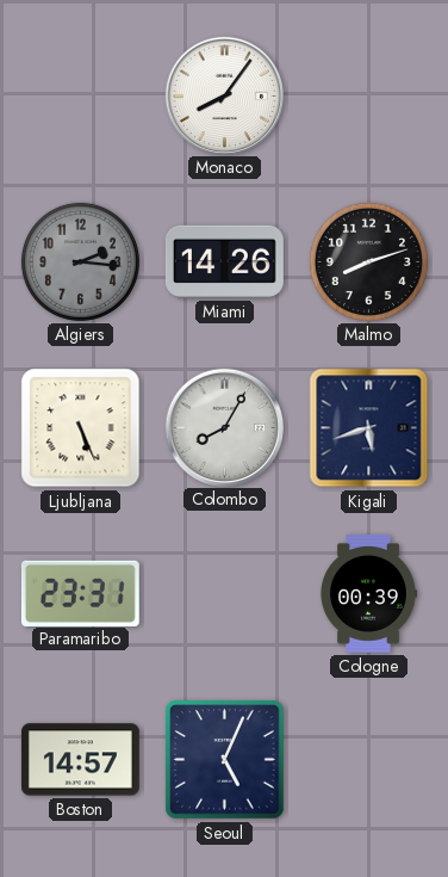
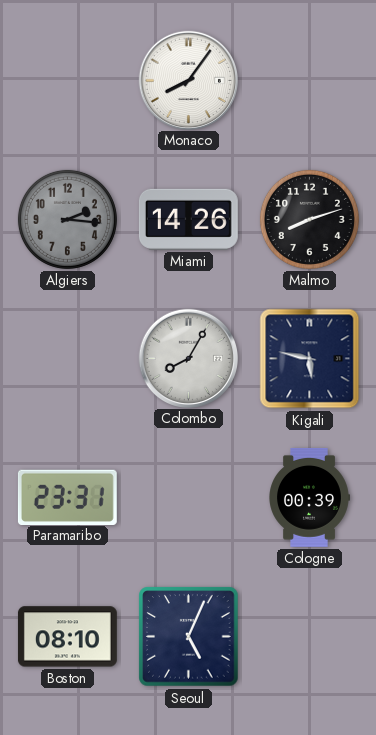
Ljubljana: 5:26 -> none (81, 428)
Kigali: 5:42 -> 5:47 (310, 359)
Boston: 14:57 -> 08:10 (67, 637)
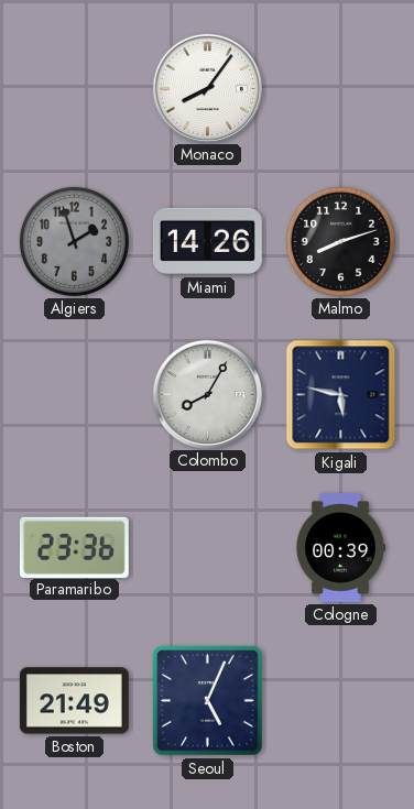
Algiers: 2:16 -> 1:57 (74, 241)
Paramaribo: 23:31 -> 23:36 (74, 547)
Boston: 08:10 -> 21:49 (74, 701)
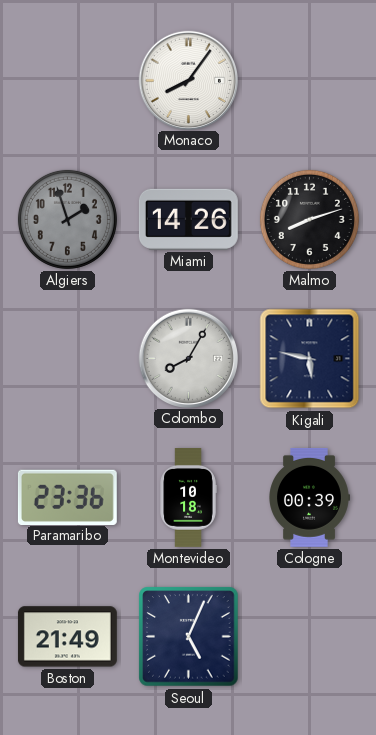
Montevideo: none -> 10:18 (188, 498)
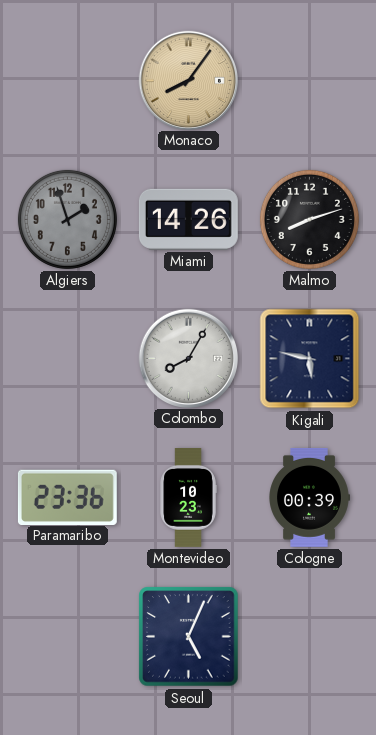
Monaco dial: white -> champagne (188, 80)
Montevideo: 10:18 -> 10:23 (188, 498)
Boston: 21:49 -> none (67, 637)
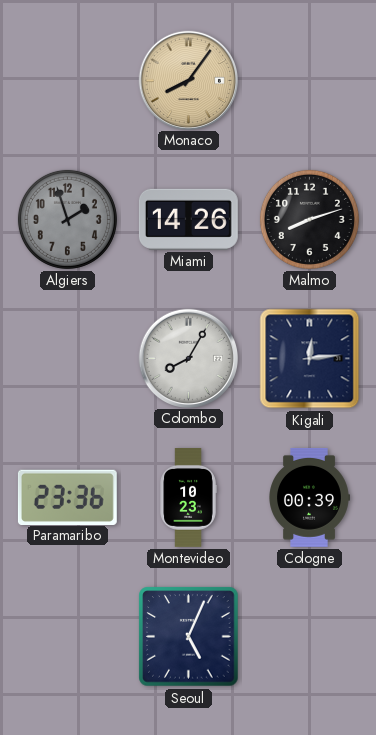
Kigali: 5:47 -> 12:14 (310, 359)
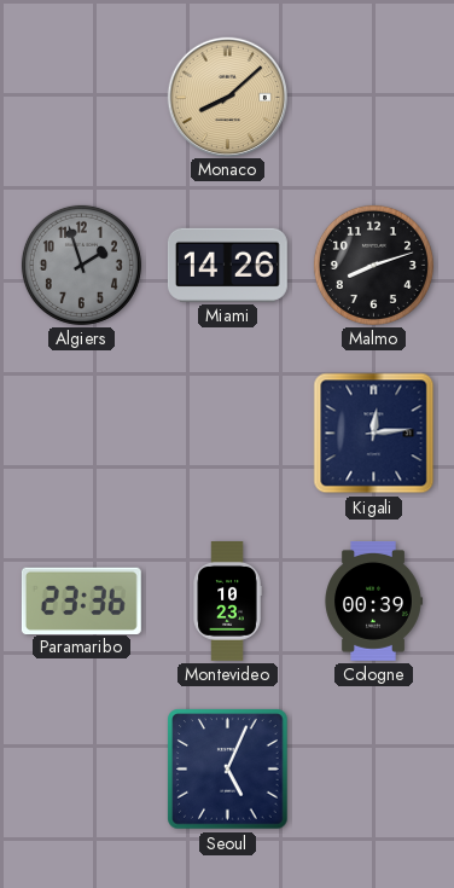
Monaco: 8:06 -> 8:08 (227, 97)
Colombo: 8:05 -> none (188, 358)
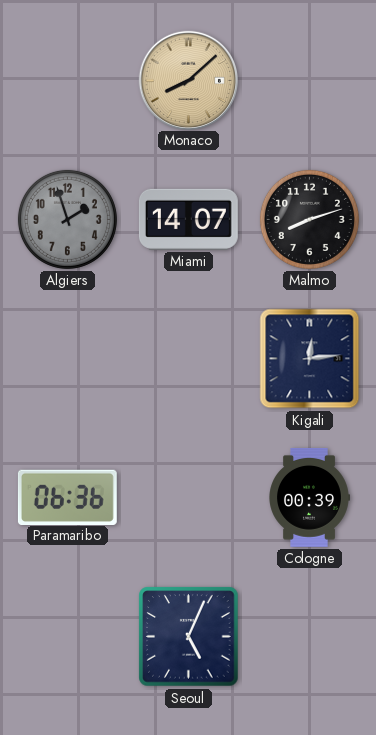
Miami: 14:26 -> 14:07 (188, 219)
Paramaribo: 23:36 -> 06:36 (67, 497)
Montevideo: 10:23 -> none (227, 602)
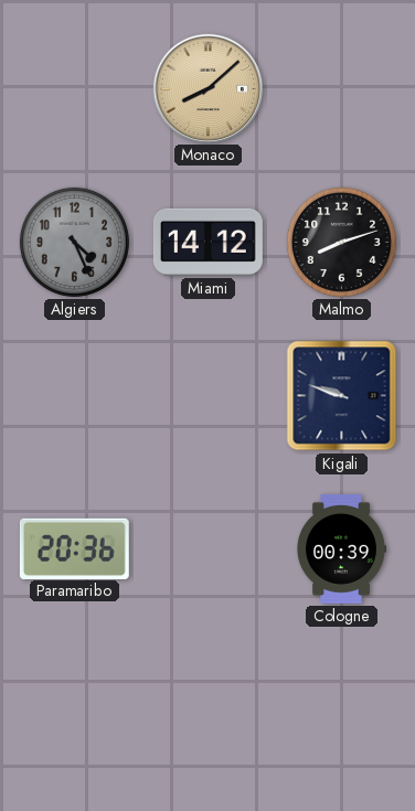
Algiers: 1:57 -> 4:26 (74, 242)
Miami: 14:07 -> 14:12 (208, 242)
Kigali: 12:14 -> 9:48 (342, 396)
Paramaribo: 06:36 -> 20:36 (74, 548)
Seoul: 5:04 -> none (189, 637)
